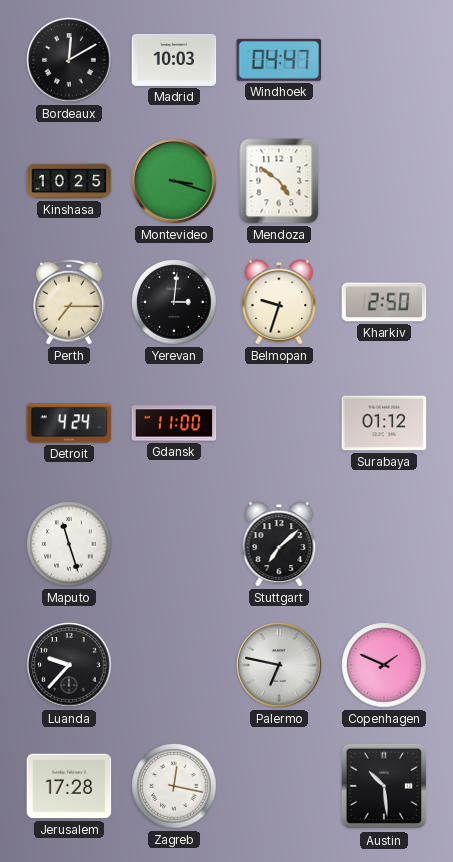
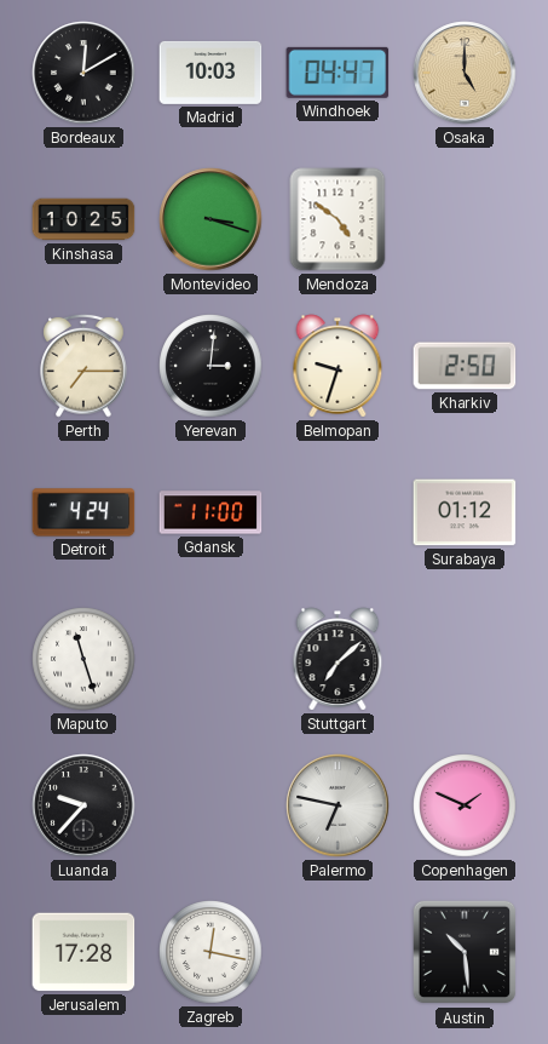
Osaka: none -> 5:00 (465, 73)
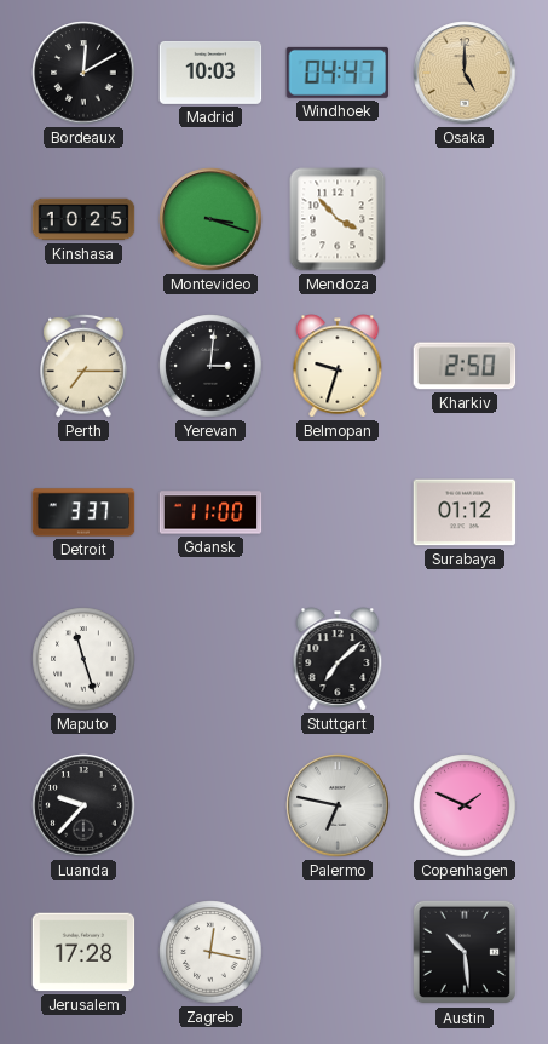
Mendoza: 4:51 -> 3:53 (338, 219)
Detroit: 4:24 -> 3:37 (83, 512)
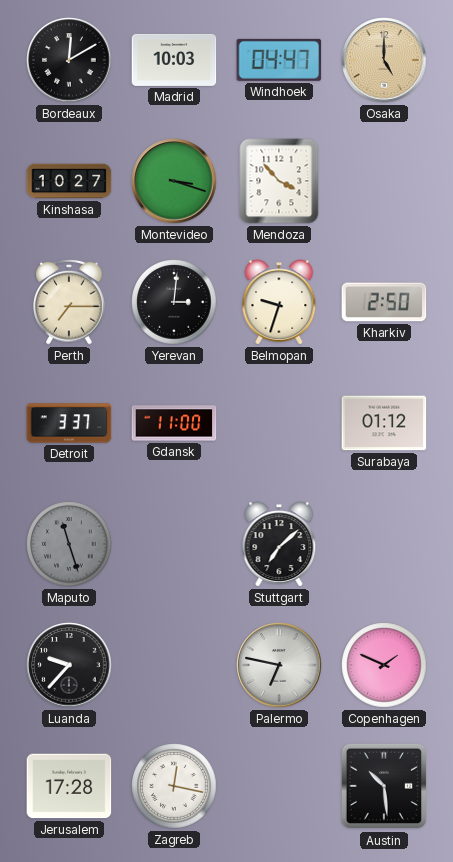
Kinshasa: 10:25 -> 10:27 (69, 181)
Maputo dial: white -> grey (69, 544)
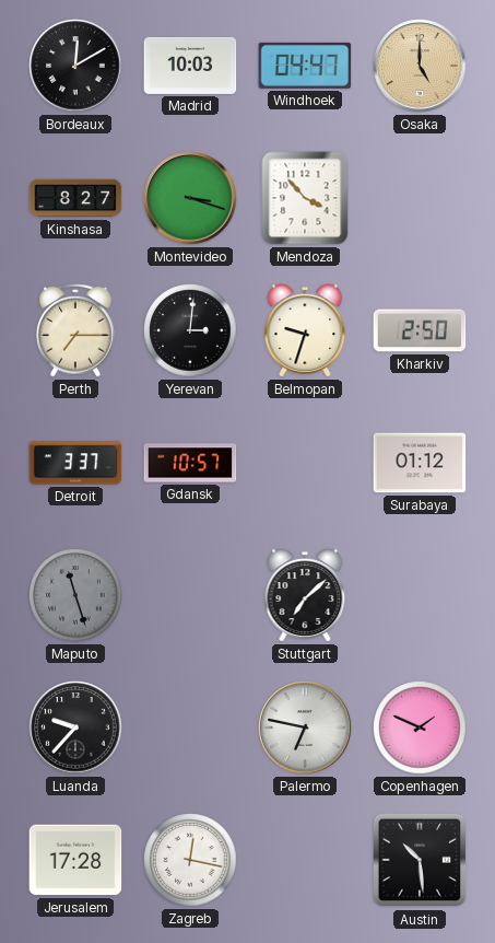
Kinshasa: 10:27 -> 8:27 (75, 198)
Gdansk: 11:00 -> 10:57 (190, 463)
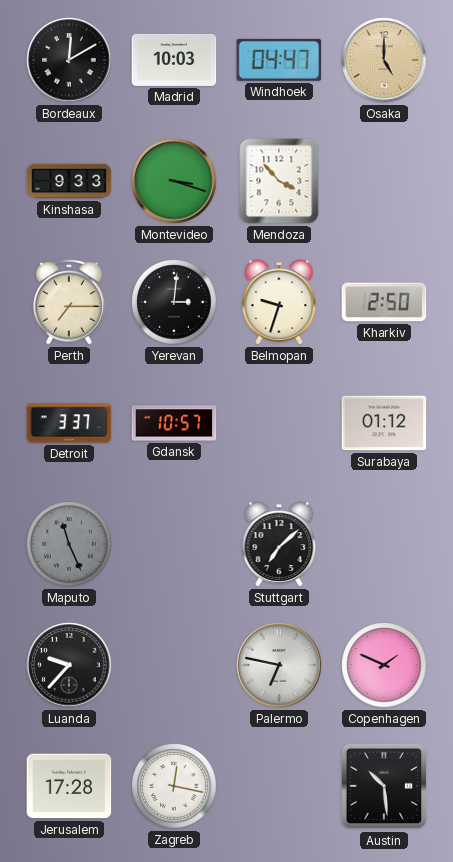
Kinshasa: 8:27 -> 9:33 (69, 181)
Maputo: 11:27 -> 11:26 (69, 544)
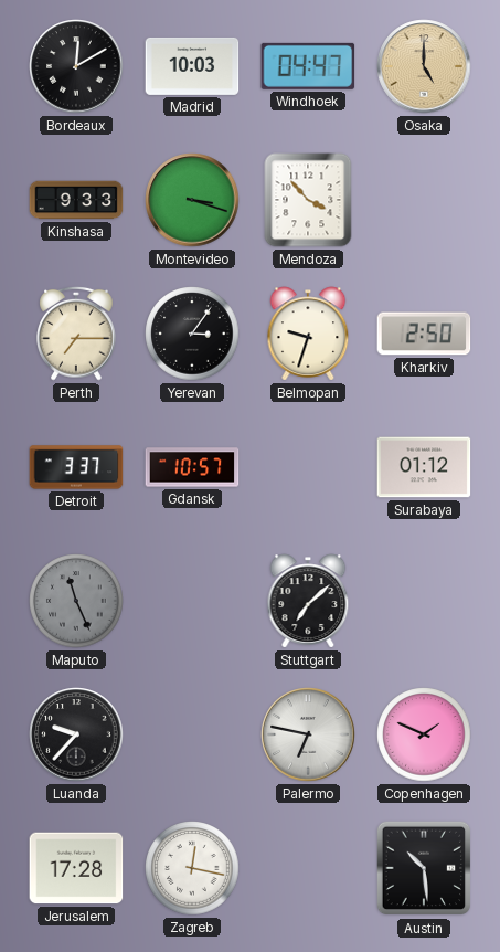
Yerevan: 3:01 -> 3:06 (192, 334)
